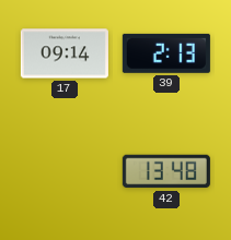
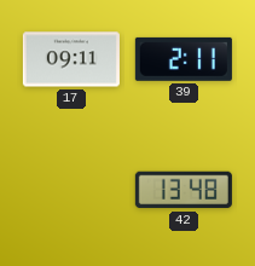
17: 09:14 -> 09:11 (71, 59)
39: 2:13 -> 2:11 (184, 59)
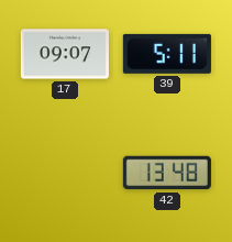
17: 09:11 -> 09:07 (65, 54)
39: 2:11 -> 5:11 (167, 54)
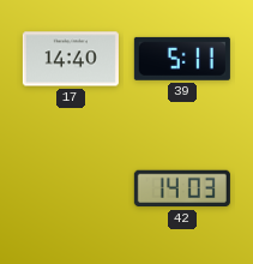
17: 09:07 -> 14:40 (71, 59)
42: 13:48 -> 14:03 (182, 188)
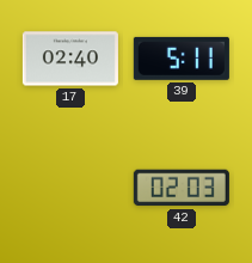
17: 14:40 -> 02:40 (70, 59)
42: 14:03 -> 02:03 (182, 188)
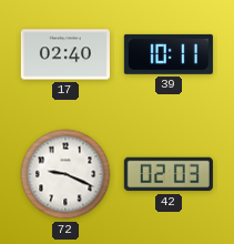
39: 5:11 -> 10:11 (169, 54)
72: none -> 9:19 (65, 174)
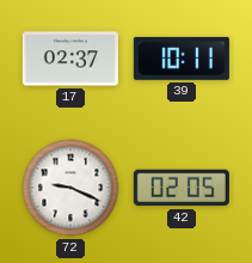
17: 02:40 -> 02:37 (70, 59)
42: 02:03 -> 02:05 (182, 188)
